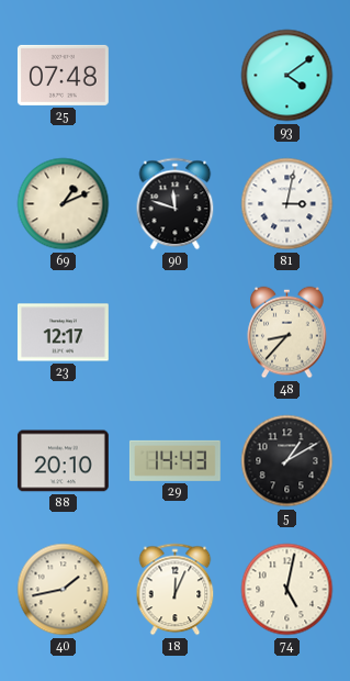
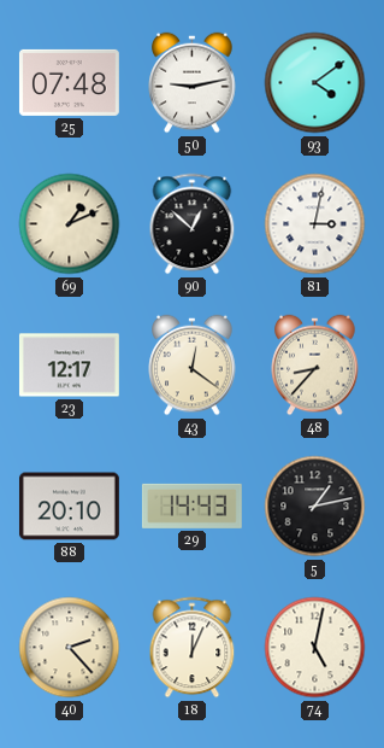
50: none -> 9:13 (193, 83)
90: 11:48 -> 12:52 (193, 224)
43: none -> 12:21 (193, 366)
5: 1:10 -> 1:13 (315, 507)
40: 1:43 -> 2:23 (70, 648)
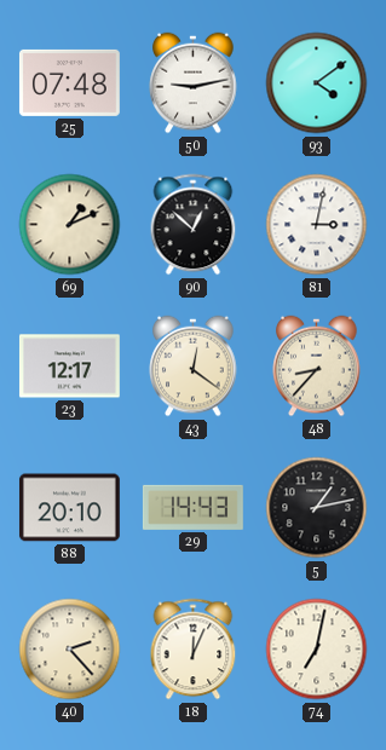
74: 5:02 -> 7:02 (317, 650)
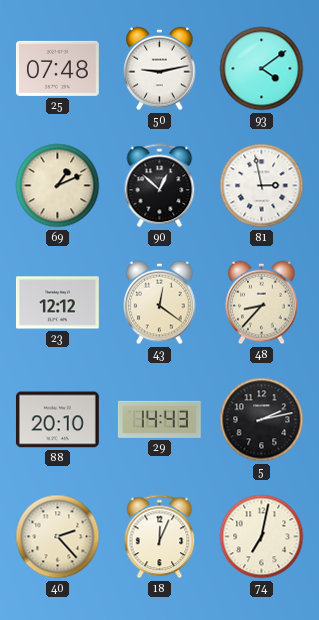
81: 3:02 -> 2:58 (262, 186)
23: 12:17 -> 12:12 (57, 303)
5: 1:13 -> 2:13 (262, 420)
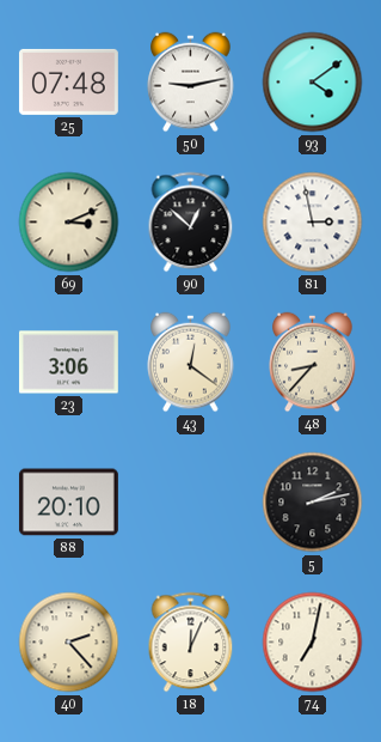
69: 1:11 -> 3:11 (69, 223)
23: 12:12 -> 3:06 (68, 363)
29: 14:43 -> none (159, 419)
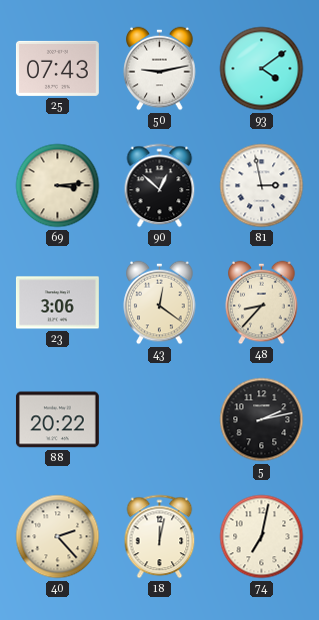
25: 07:48 -> 07:43 (57, 68)
69: 3:11 -> 3:14 (58, 186)
88: 20:10 -> 20:22 (57, 420)
18: 12:04 -> 12:02 (160, 537)
